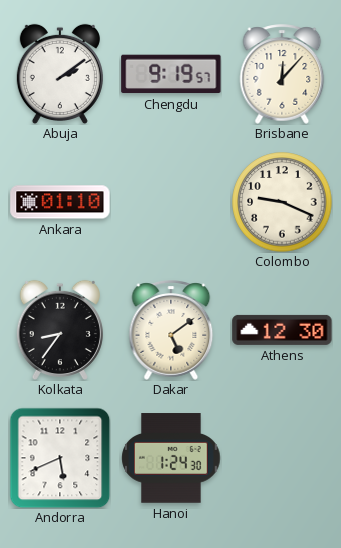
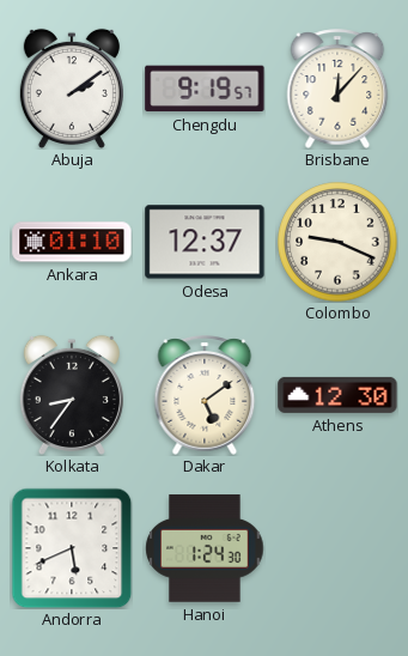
Odesa: none -> 12:37 (205, 242)
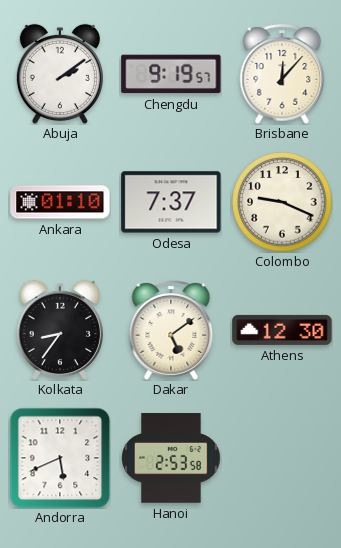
Odesa: 12:37 -> 7:37 (171, 202)
Hanoi: 1:24 -> 2:53 (171, 458)
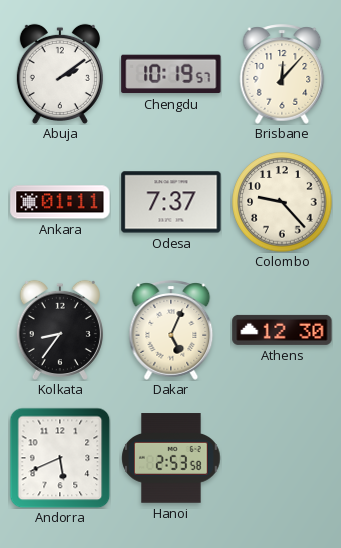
Chengdu: 9:19 -> 10:19 (171, 74)
Ankara: 01:10 -> 01:11 (60, 202)
Colombo: 9:19 -> 9:23 (282, 202)
Dakar: 5:09 -> 5:04 (171, 330)
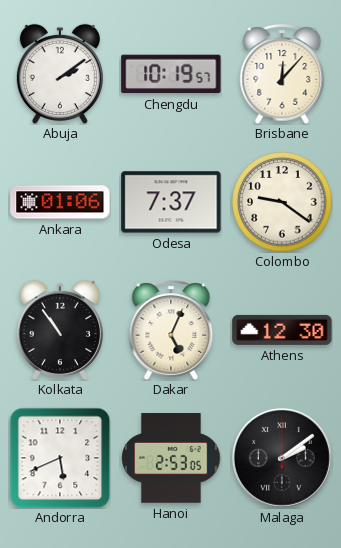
Ankara: 01:11 -> 01:06 (60, 202)
Colombo: 9:23 -> 9:21 (282, 202)
Kolkata: 8:36 -> 10:54 (60, 329)
Hanoi: 2:53:58 -> 2:53:05 (171, 458)
Malaga: none -> 2:09 (282, 458)
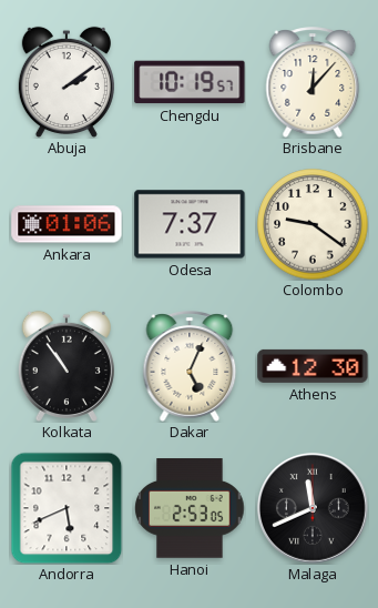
Malaga: 2:09 -> 11:41 (313, 508)
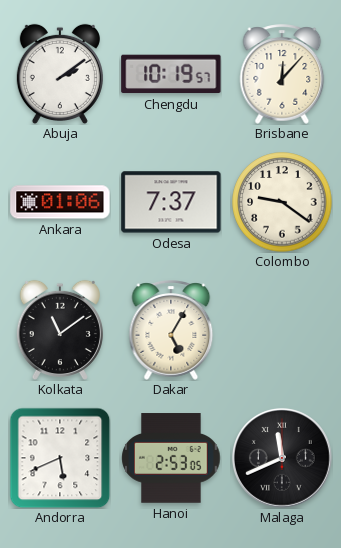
Kolkata: 10:54 -> 11:09 (60, 329)
Dakar: 5:04 -> 5:05 (171, 330)
Athens: 12:30 -> none (313, 366)
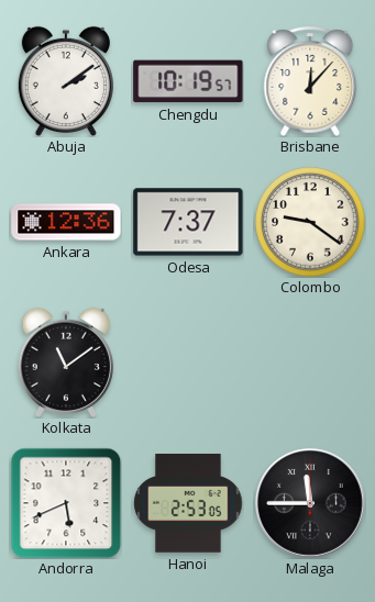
Ankara: 01:06 -> 12:36 (66, 222)
Dakar: 5:05 -> none (171, 330)
Malaga: 11:41 -> 11:45 (310, 503)
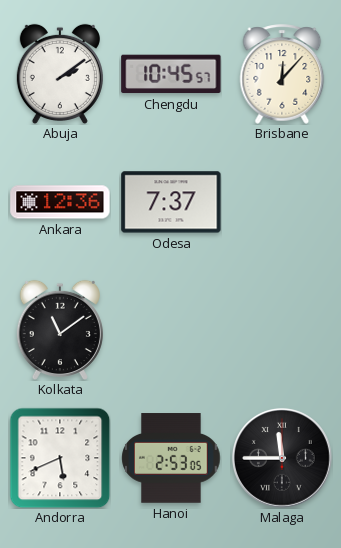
Chengdu: 10:19 -> 10:45 (171, 74)
Colombo: 9:21 -> none (310, 222)
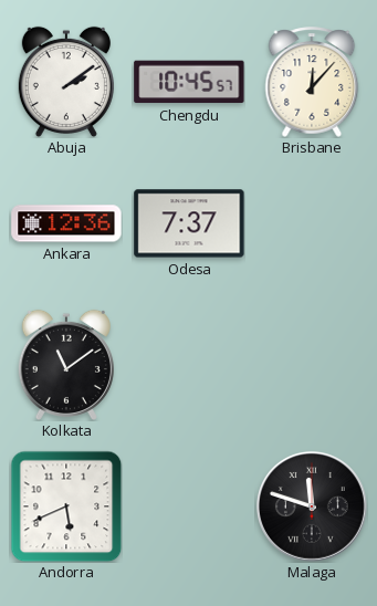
Hanoi: 2:53 -> none (171, 458)
Malaga: 11:45 -> 11:48 (312, 506)
